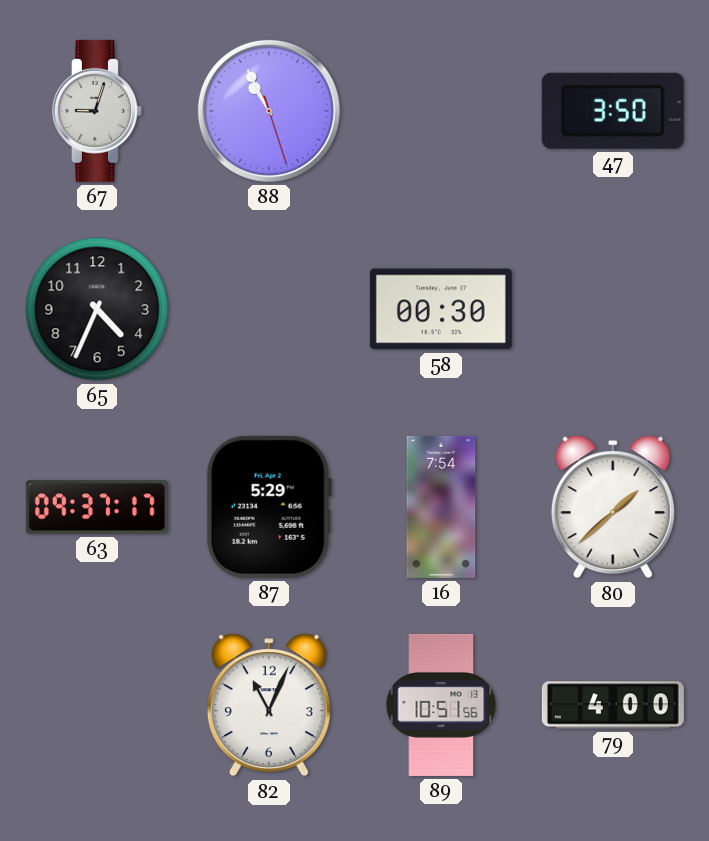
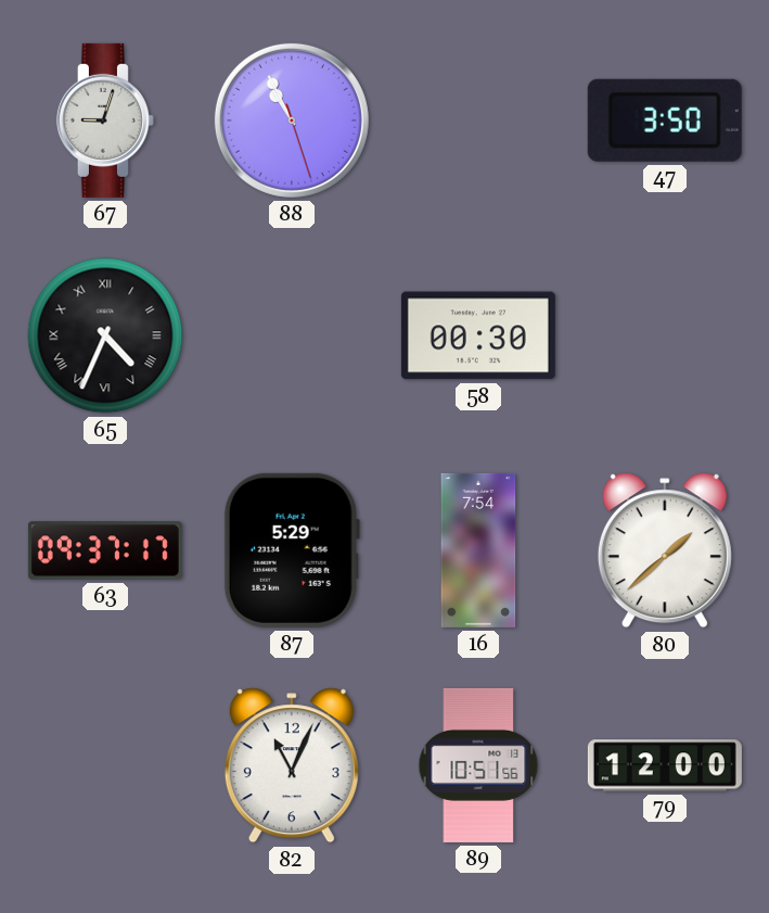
65 numerals: Arabic -> Roman (105, 335)
79: 4:00 -> 12:00 (665, 765)
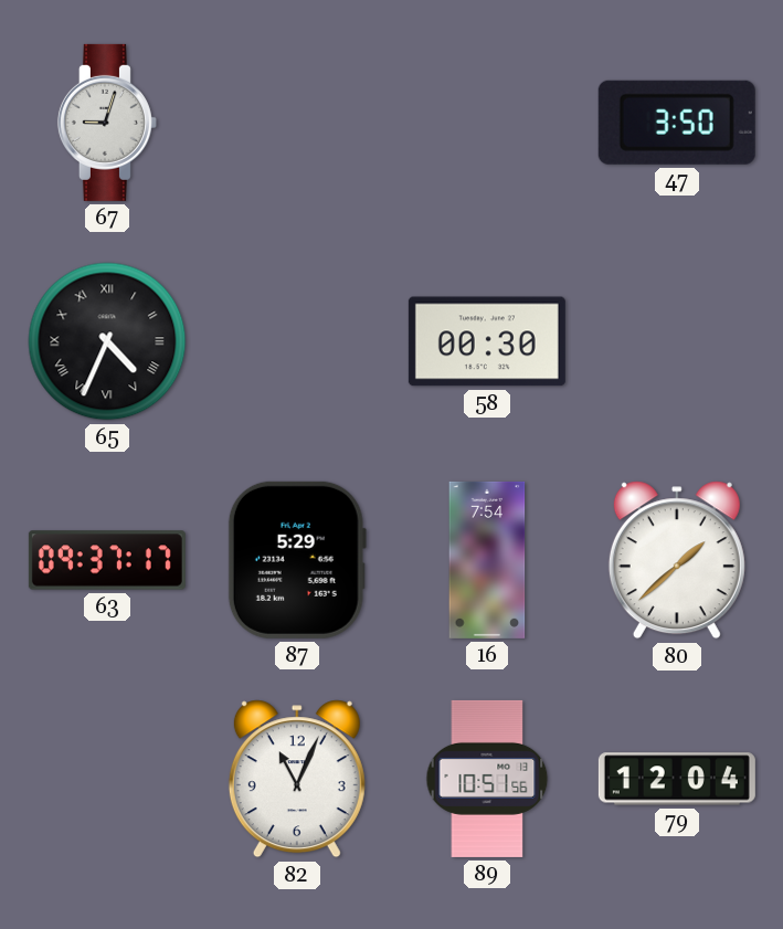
88: 10:55 -> none (292, 121)
79: 12:00 -> 12:04 (677, 779)
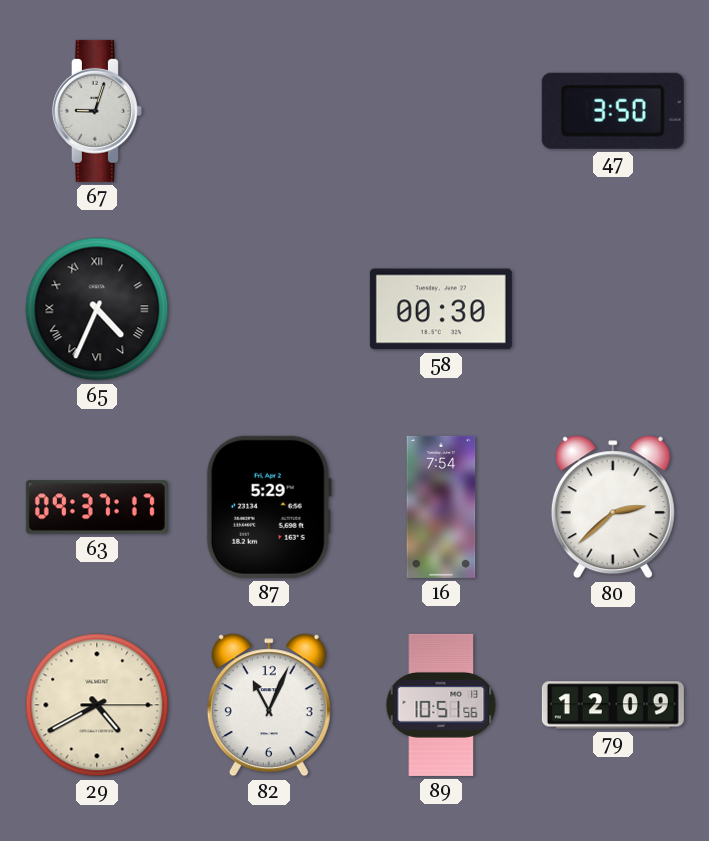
80: 1:38 -> 2:38 (613, 507)
29: none -> 4:40 (97, 705)
79: 12:04 -> 12:09 (613, 705)
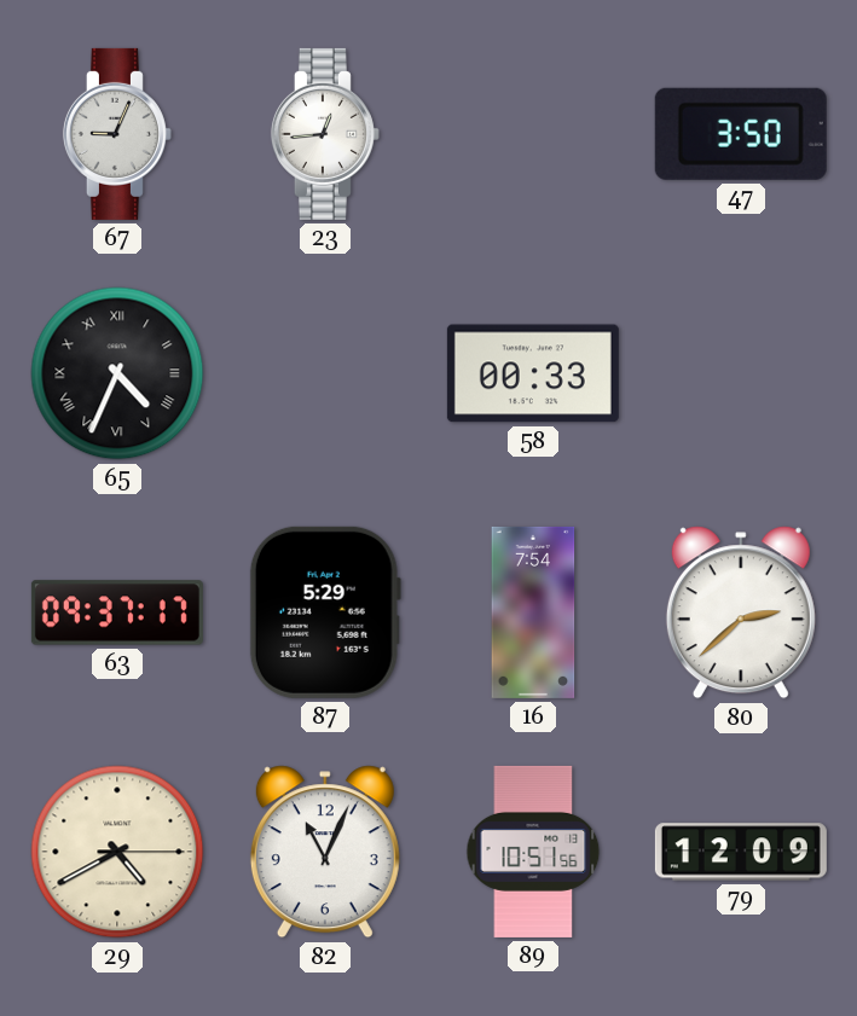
67: 9:03 -> 9:04 (117, 134)
23: none -> 12:44 (325, 134)
58: 00:30 -> 00:33 (533, 373)
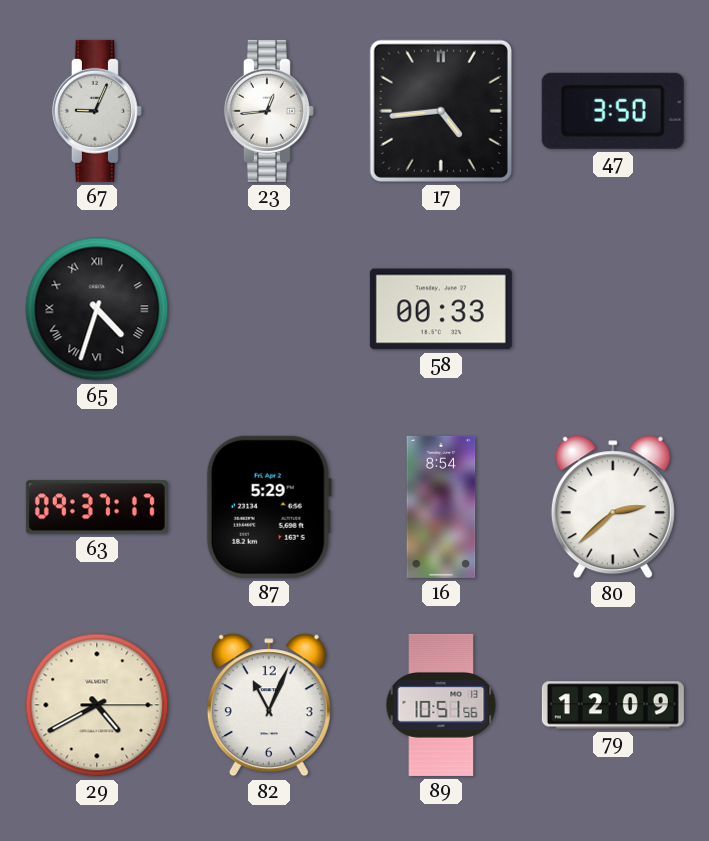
17: none -> 4:44 (441, 111)
65: 4:34 -> 4:33 (97, 309)
16: 7:54 -> 8:54 (441, 507)
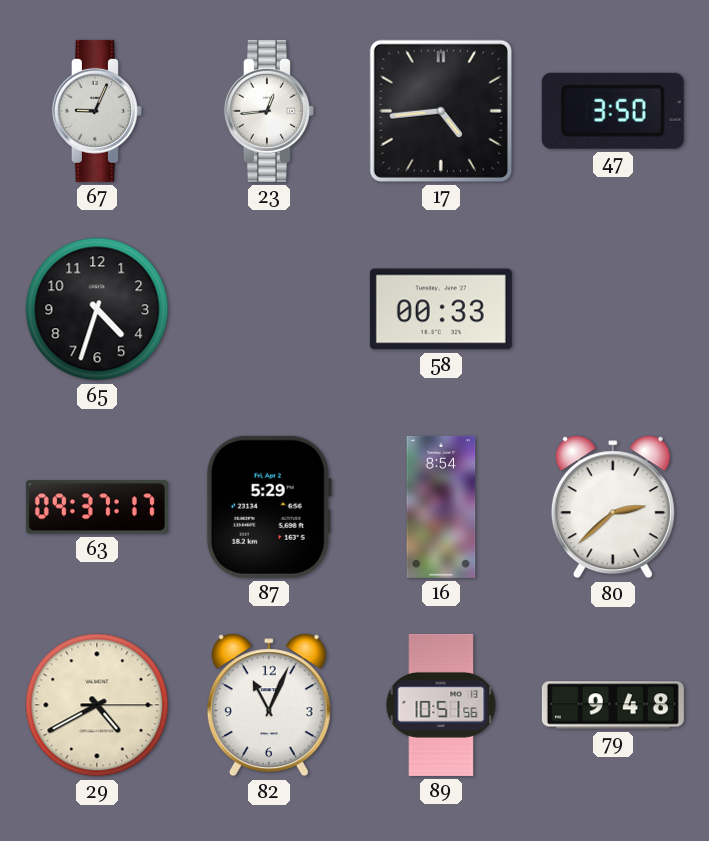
65 numerals: Roman -> Arabic (97, 309)
79: 12:09 -> 9:48 (613, 705)
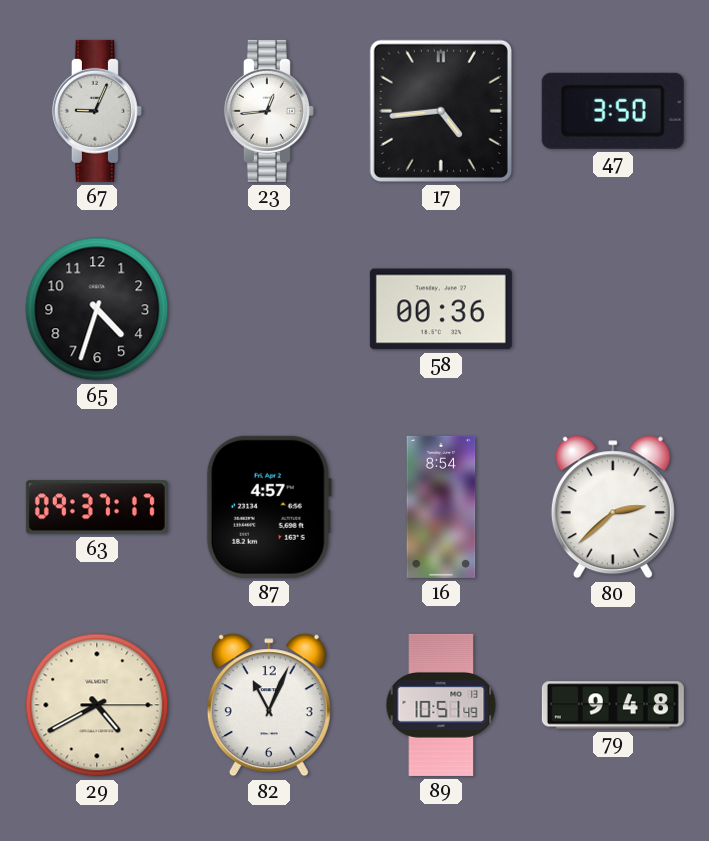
58: 00:33 -> 00:36 (441, 309)
87: 5:29 -> 4:57 (269, 507)
89: 10:51:56 -> 10:51:49 (441, 705)
